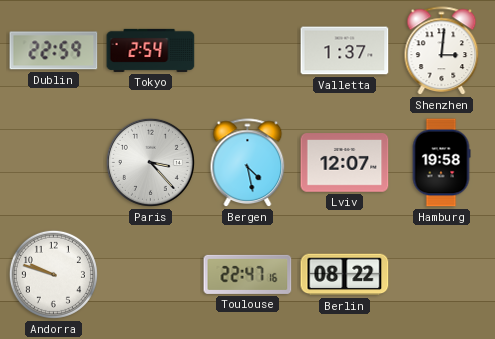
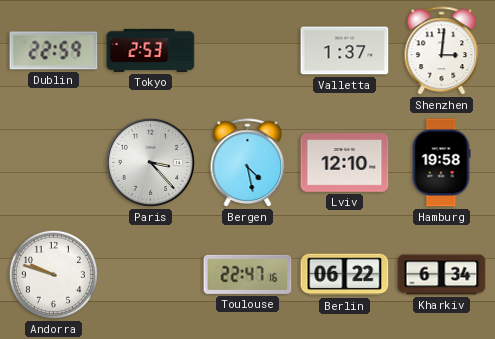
Tokyo: 2:54 -> 2:53 (151, 50)
Lviv: 12:07 -> 12:10 (345, 163)
Berlin: 08:22 -> 06:22 (345, 275)
Kharkiv: none -> 6:34 (442, 275)
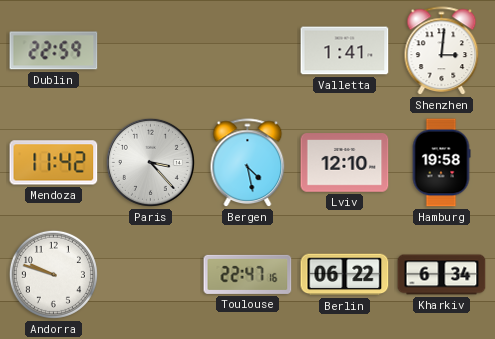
Tokyo: 2:53 -> none (151, 50)
Valletta: 1:37 -> 1:41 (345, 51)
Mendoza: none -> 11:42 (54, 163)
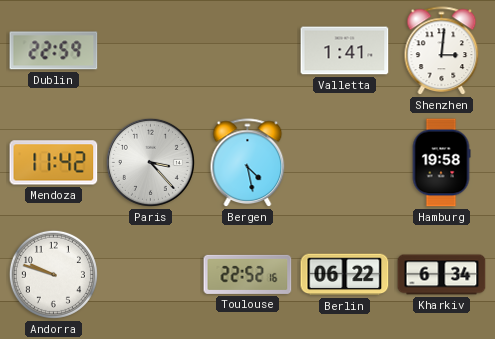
Lviv: 12:10 -> none (345, 163)
Toulouse: 22:47 -> 22:52 (248, 274)
